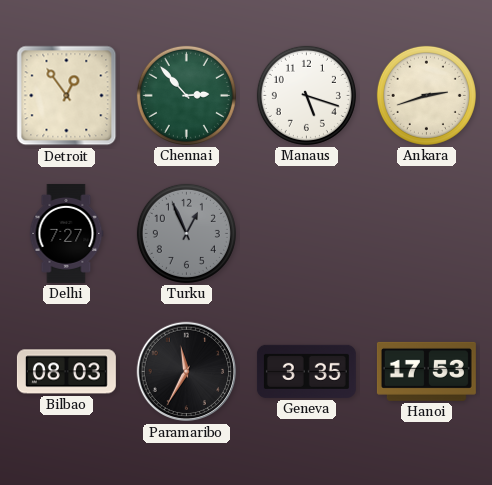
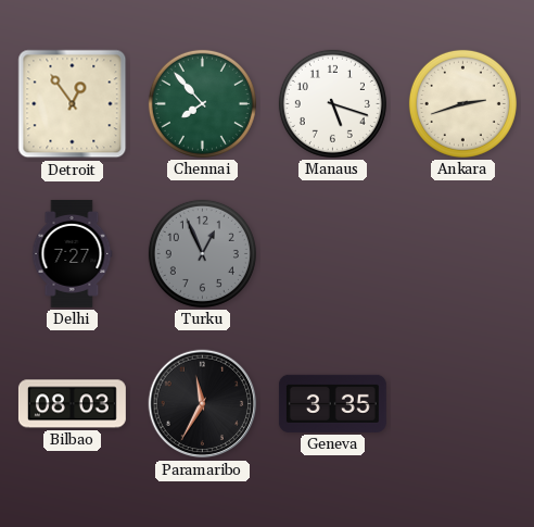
Chennai: 2:53 -> 7:53 (202, 103)
Hanoi: 17:53 -> none (426, 371)
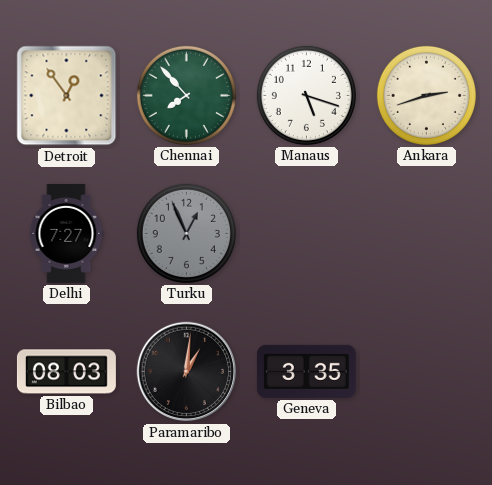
Paramaribo: 11:35 -> 1:01 (187, 372)
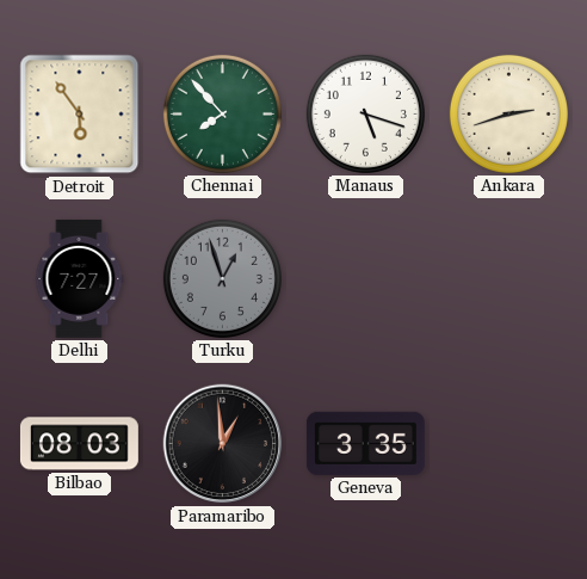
Detroit: 12:54 -> 5:54 (80, 115)
Turku: 12:56 -> 12:57 (222, 278)
Paramaribo: 1:01 -> 12:59 (223, 444)
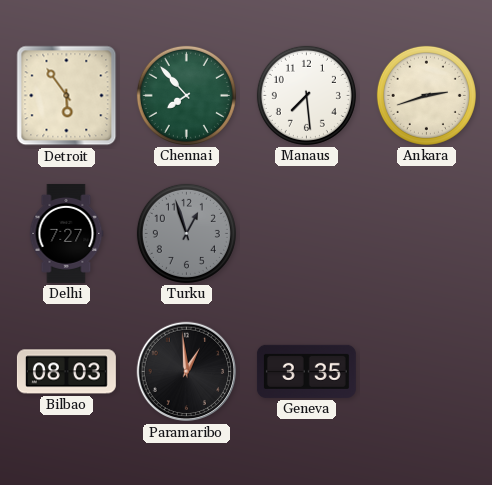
Manaus: 5:18 -> 7:29 (306, 95)
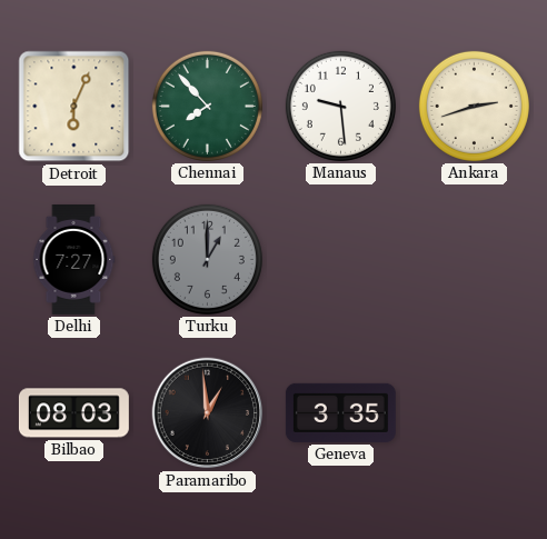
Detroit: 5:54 -> 6:04 (74, 107)
Manaus: 7:29 -> 9:29 (340, 106)
Turku: 12:57 -> 1:00 (207, 259)
